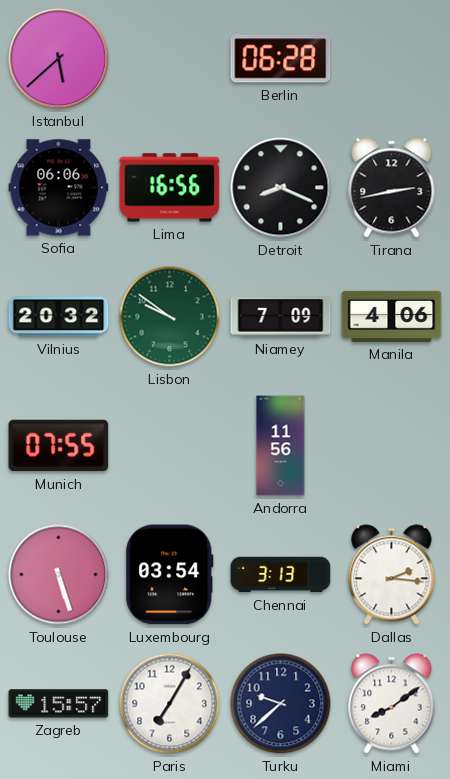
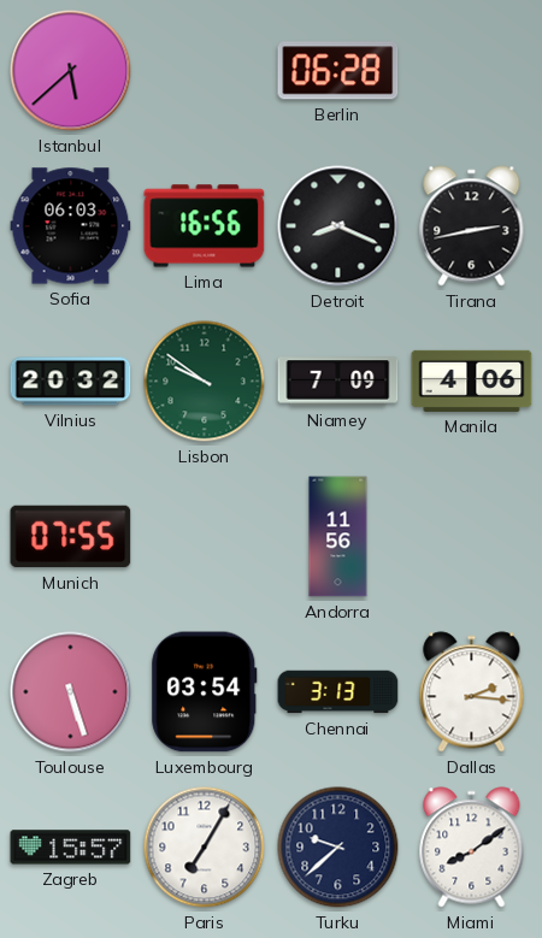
Sofia: 06:06 -> 06:03 (71, 226)
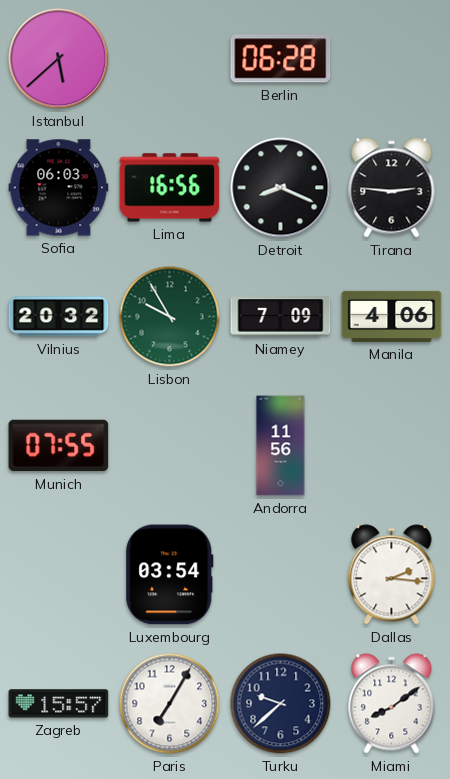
Tirana: 2:43 -> 2:46 (392, 188)
Lisbon: 9:51 -> 9:55 (170, 317)
Toulouse: 5:27 -> none (71, 692)
Chennai: 3:13 -> none (338, 692)
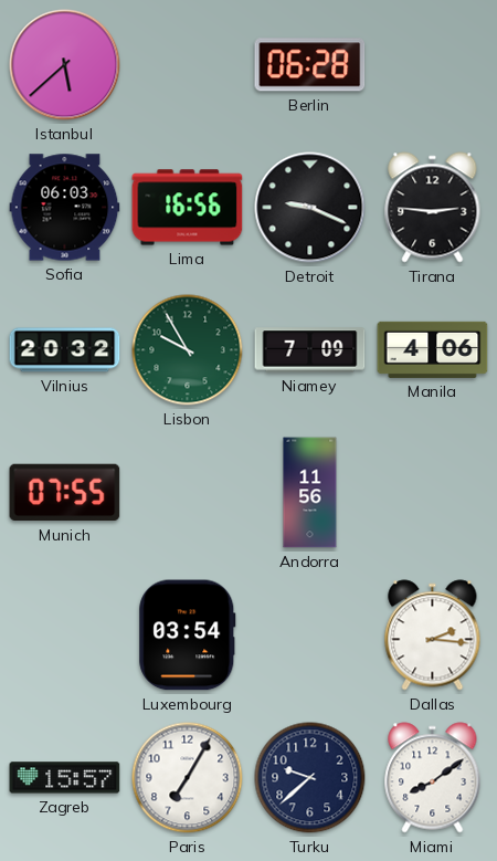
Detroit: 8:19 -> 9:19 (310, 208)
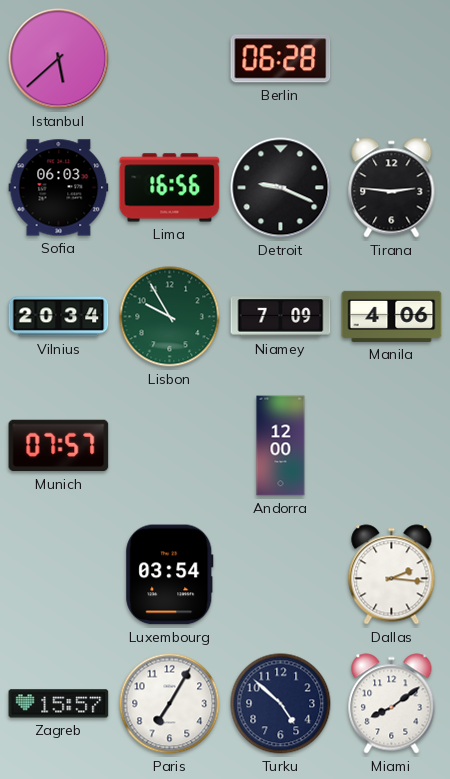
Vilnius: 20:32 -> 20:34 (59, 317)
Munich: 07:55 -> 07:57 (59, 446)
Andorra: 11:56 -> 12:00 (281, 446)
Turku: 9:38 -> 4:52 (281, 704)
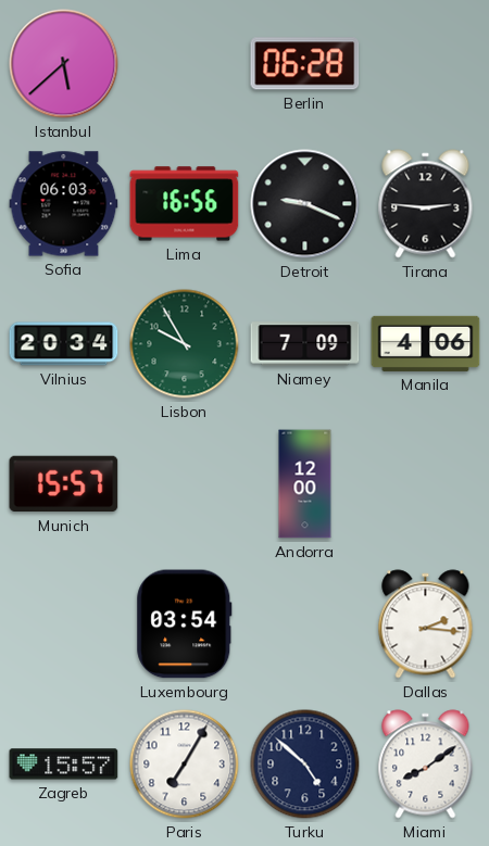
Munich: 07:57 -> 15:57 (64, 484)
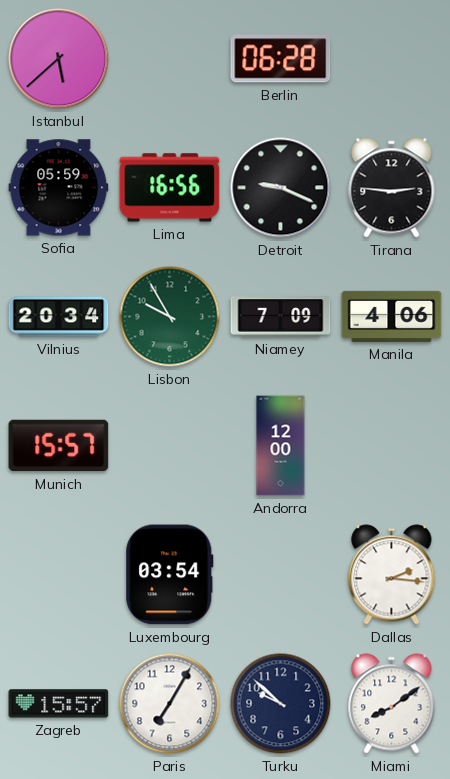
Sofia: 06:03 -> 05:59 (59, 188)
Turku: 4:52 -> 9:52 (281, 704)
